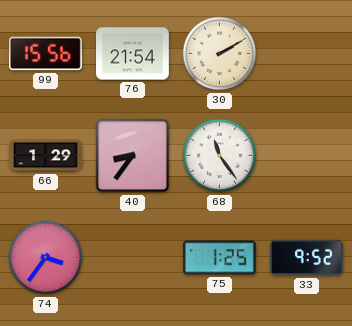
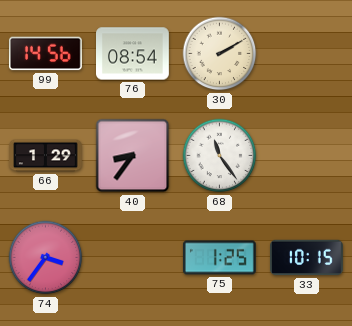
99: 15:56 -> 14:56 (45, 54)
76: 21:54 -> 08:54 (133, 54)
33: 9:52 -> 10:15 (307, 258)
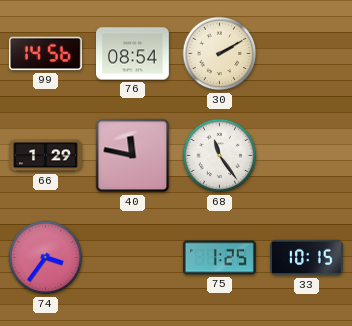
40: 8:36 -> 11:47 (133, 156)
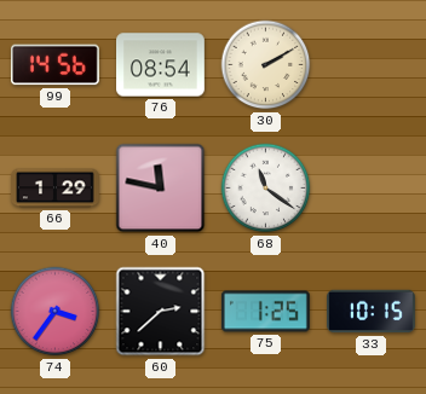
68: 11:24 -> 11:21 (266, 189)
60: none -> 2:38 (161, 312)
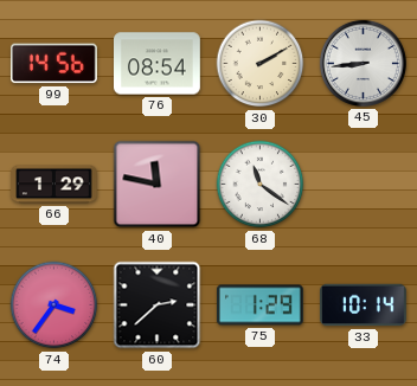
45: none -> 8:44 (363, 63)
75: 1:25 -> 1:29 (259, 305)
33: 10:15 -> 10:14 (364, 305)
